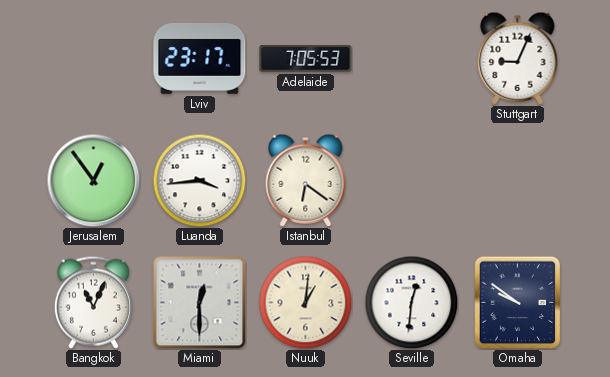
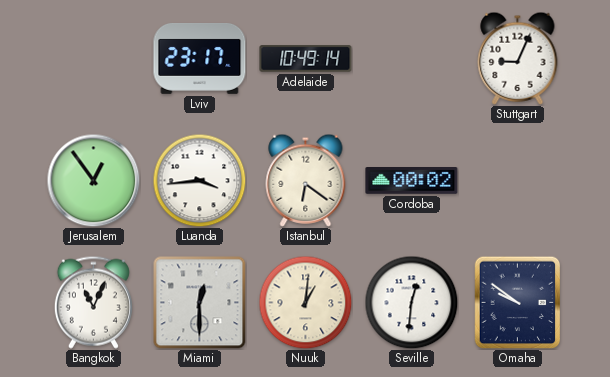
Adelaide: 7:05 -> 10:49 (306, 59)
Cordoba: none -> 00:02 (412, 181)
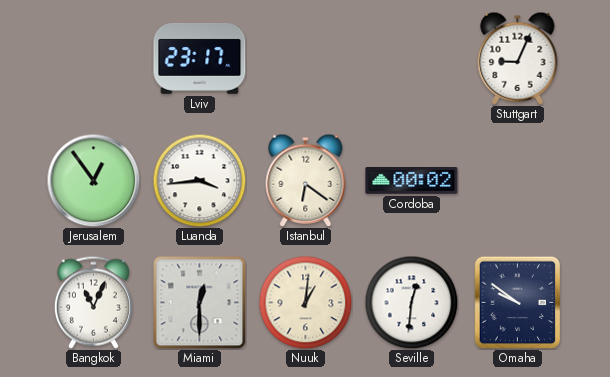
Adelaide: 10:49 -> none (306, 59)
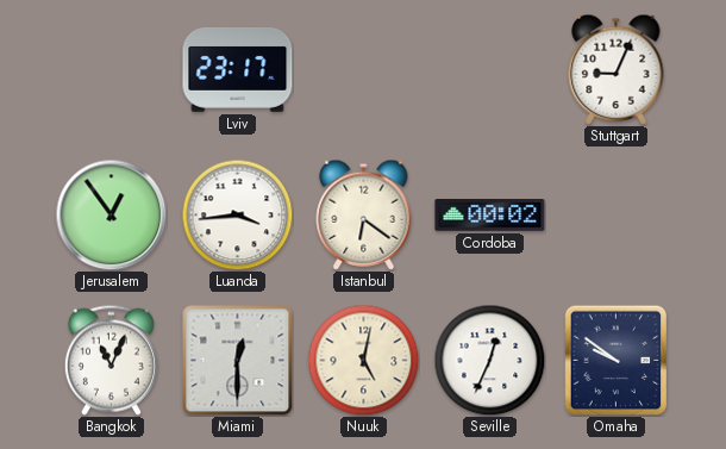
Nuuk: 1:01 -> 5:02 (363, 360)
Seville: 12:31 -> 12:34 (489, 360)
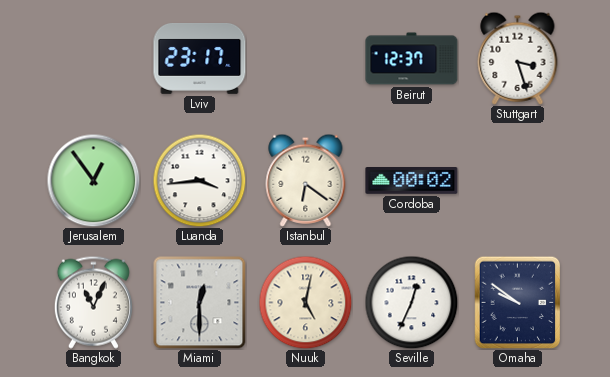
Beirut: none -> 12:37 (412, 59)
Stuttgart: 9:04 -> 3:27 (518, 58)
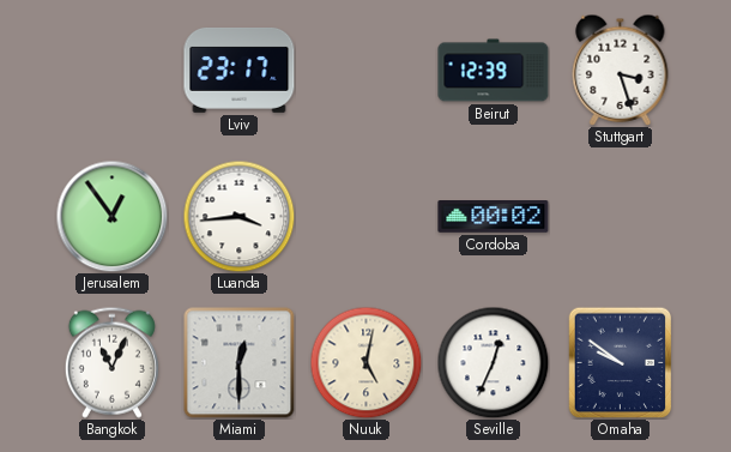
Beirut: 12:37 -> 12:39 (494, 71)
Istanbul: 6:21 -> none (306, 180)
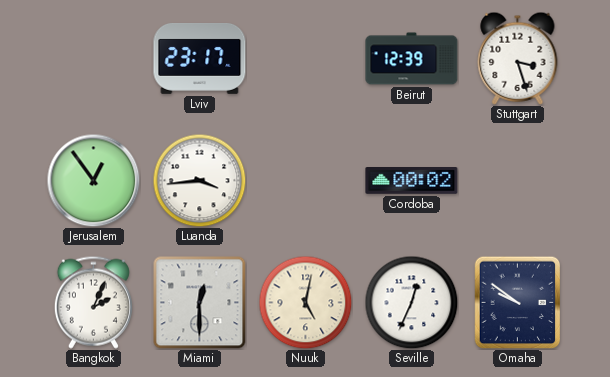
Bangkok: 11:04 -> 2:04 (93, 302)
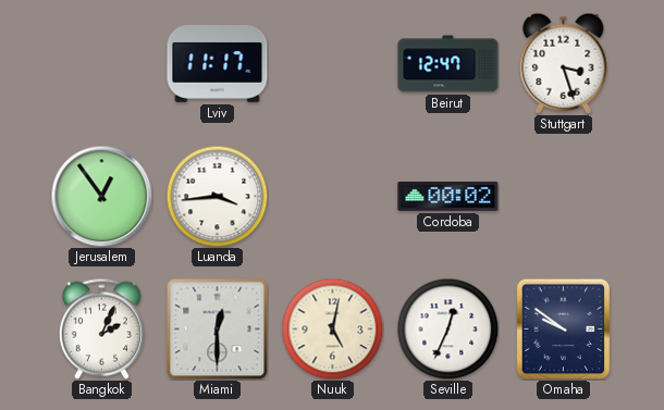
Lviv: 23:17 -> 11:17 (218, 64)
Beirut: 12:39 -> 12:47 (448, 64)
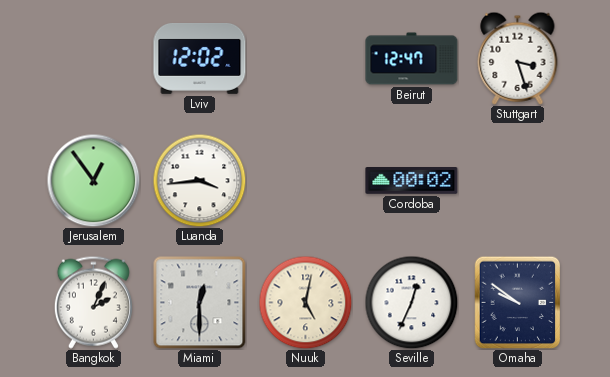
Lviv: 11:17 -> 12:02 (200, 59)
